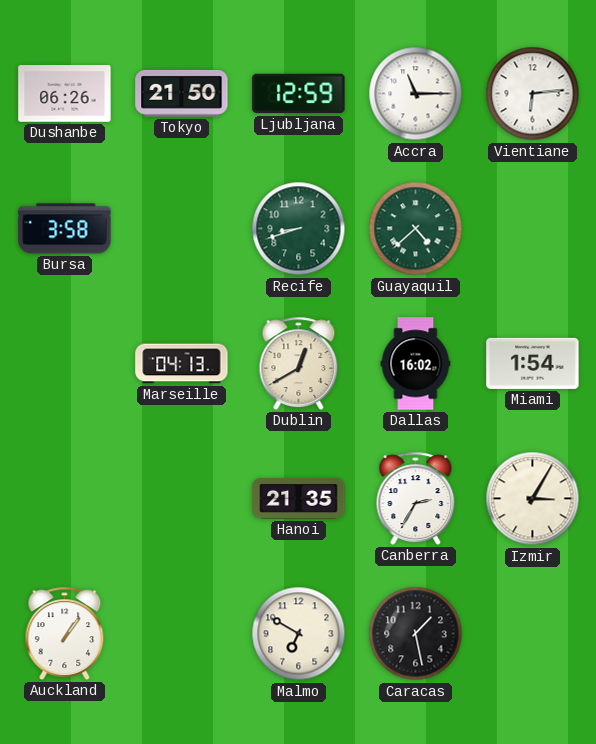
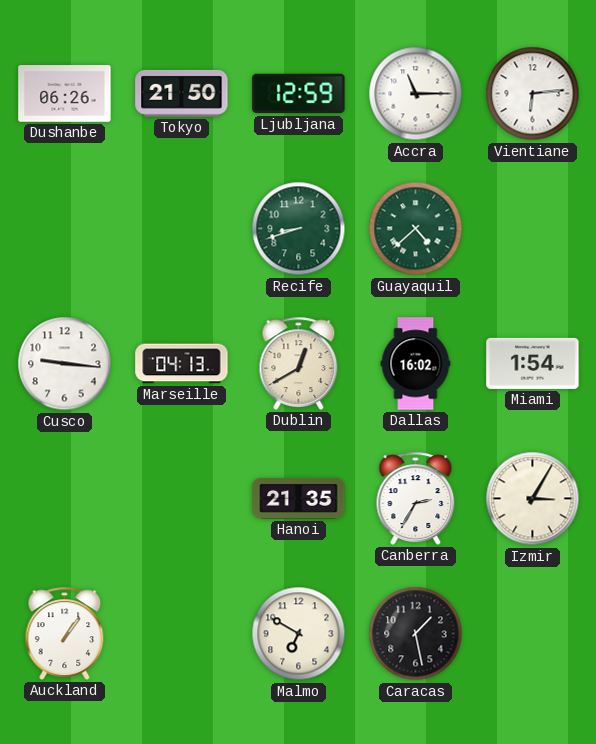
Bursa: 3:58 -> none (65, 229)
Cusco: none -> 9:16 (65, 364)
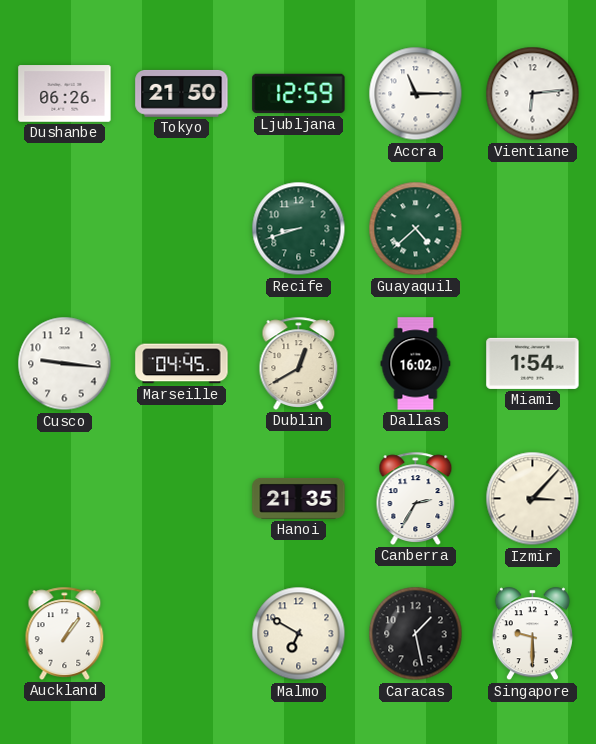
Marseille: 04:13 -> 04:45 (182, 364)
Izmir: 3:05 -> 3:07 (533, 499)
Singapore: none -> 9:30 (532, 634)
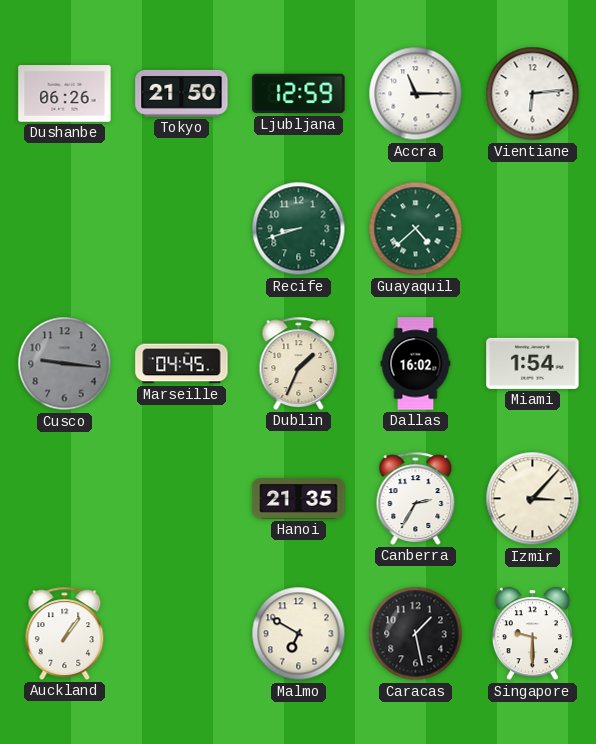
Cusco dial: white -> grey (65, 364)
Dublin: 12:40 -> 1:34 (299, 363)
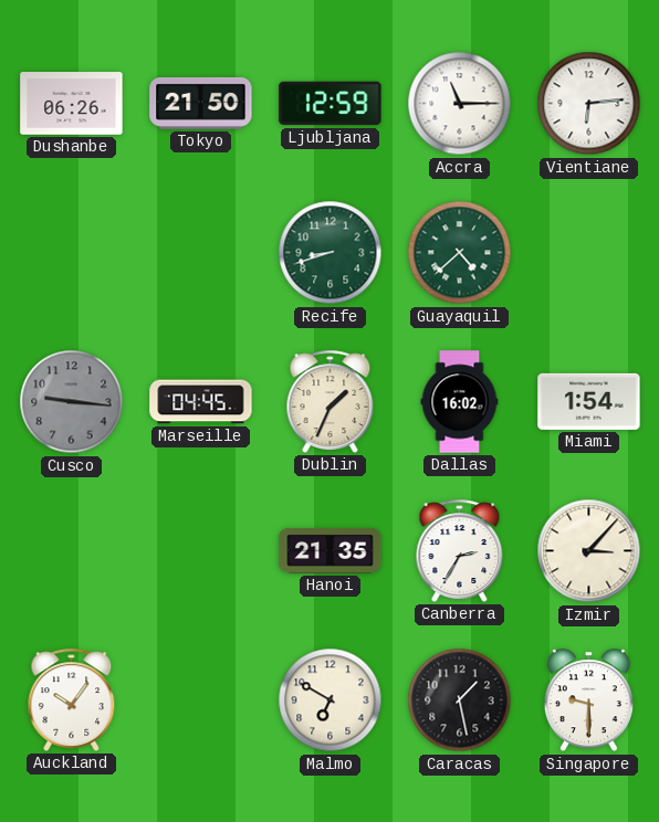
Auckland: 1:06 -> 10:06 (72, 699)
